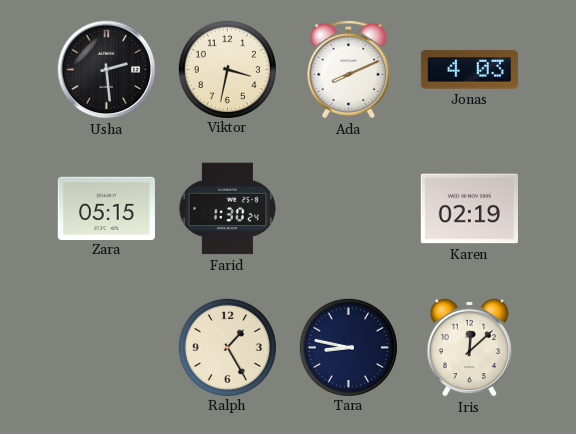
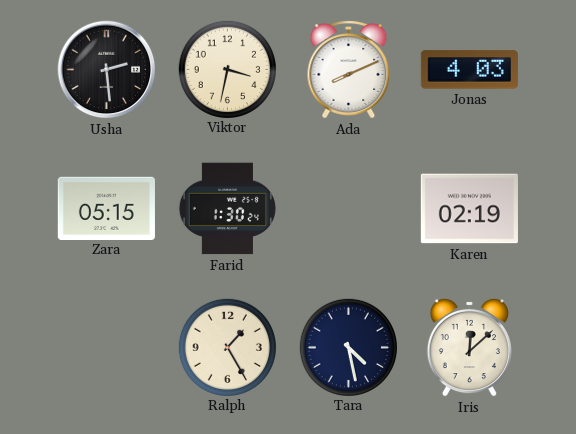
Tara: 8:47 -> 4:28 (348, 347)
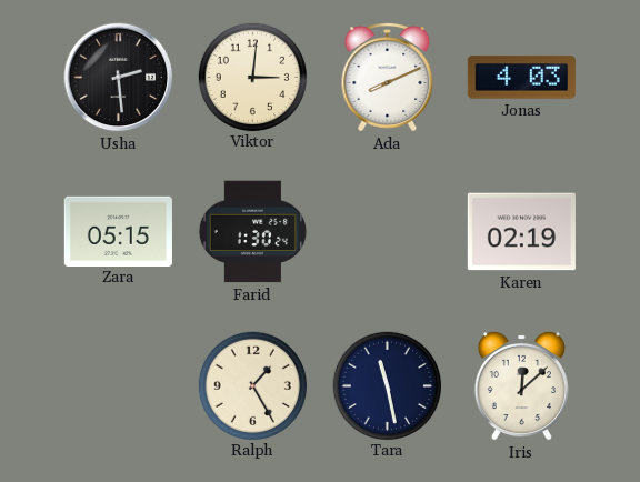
Viktor: 3:32 -> 3:01 (252, 77)
Tara: 4:28 -> 11:28 (387, 385)
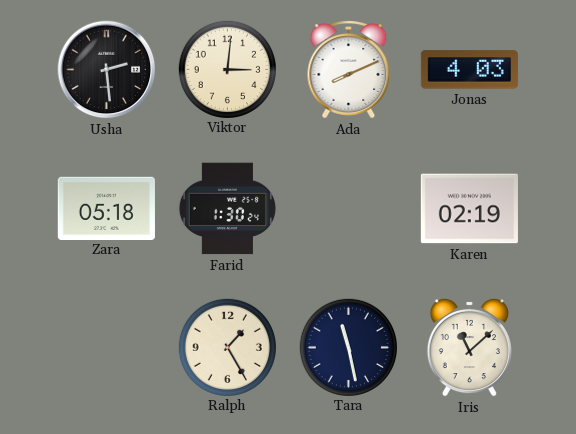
Zara: 05:15 -> 05:18 (106, 208)
Iris: 12:08 -> 11:08 (469, 347)
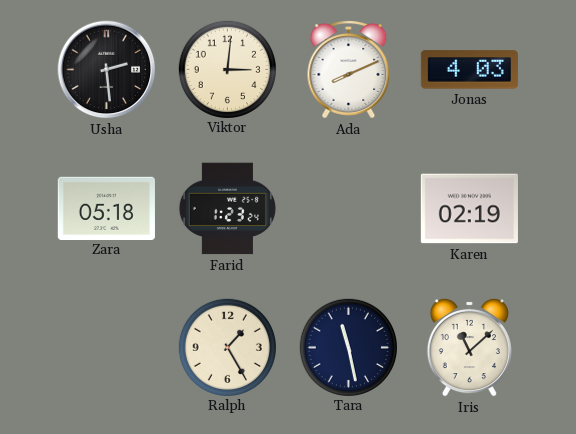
Farid: 1:30 -> 1:23 (227, 209)
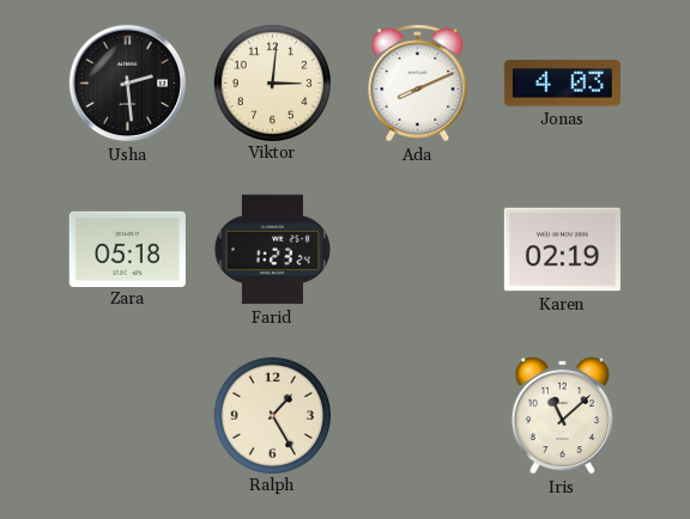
Tara: 11:28 -> none (348, 347)
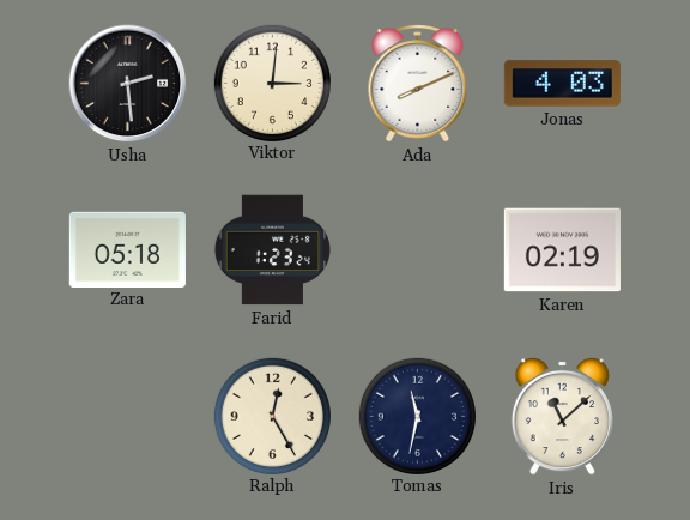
Ralph: 1:25 -> 12:25 (272, 416)
Tomas: none -> 11:32 (417, 416)
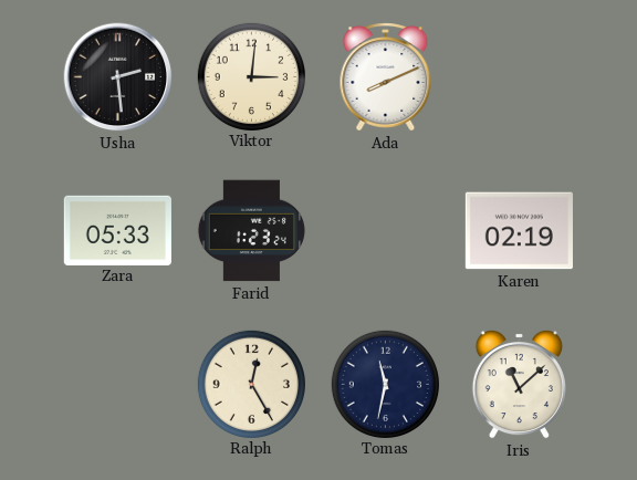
Jonas: 4:03 -> none (562, 84)
Zara: 05:18 -> 05:33 (117, 230)
